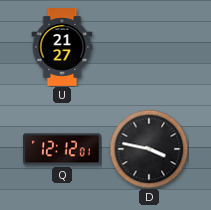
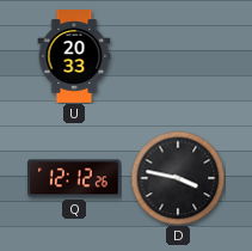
U: 21:27 -> 20:33 (74, 56)
Q: 12:12:01 -> 12:12:26 (75, 178)
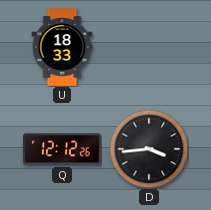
U: 20:33 -> 18:33 (62, 47)
D: 3:47 -> 3:44 (149, 149)
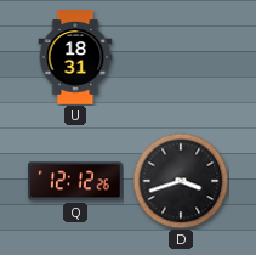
U: 18:33 -> 18:31 (75, 57)
D: 3:44 -> 3:42 (181, 181)
